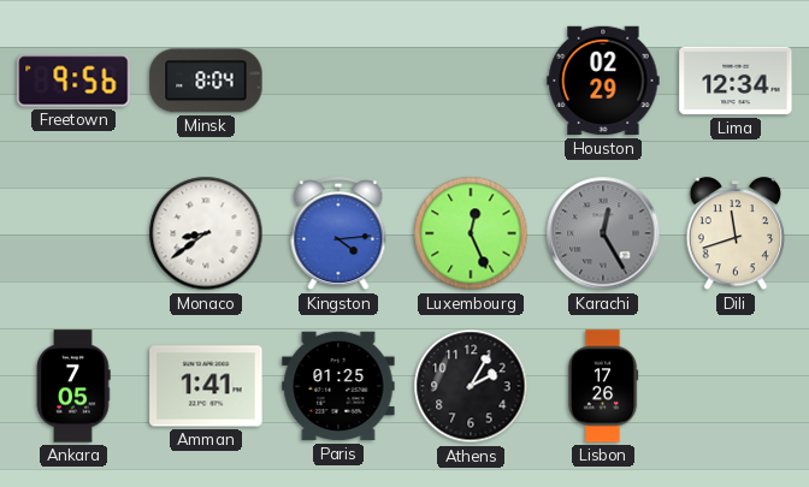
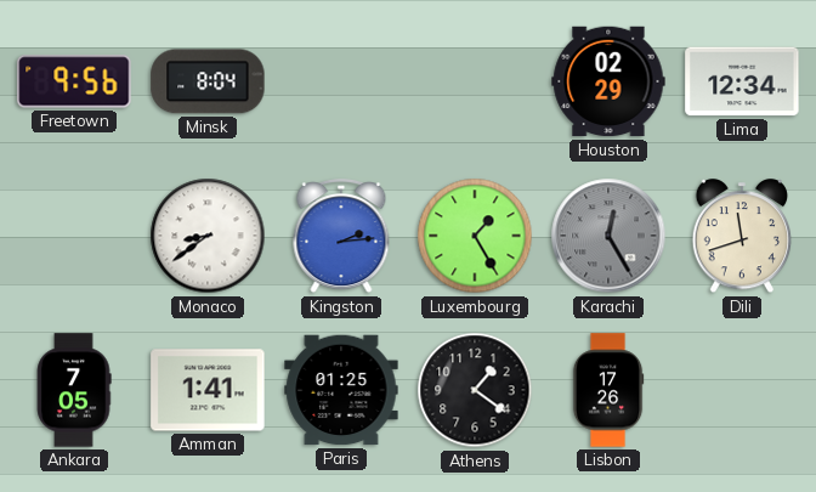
Kingston: 4:14 -> 2:14 (341, 237)
Luxembourg: 12:26 -> 1:25 (475, 236)
Athens: 2:05 -> 1:21 (475, 390)
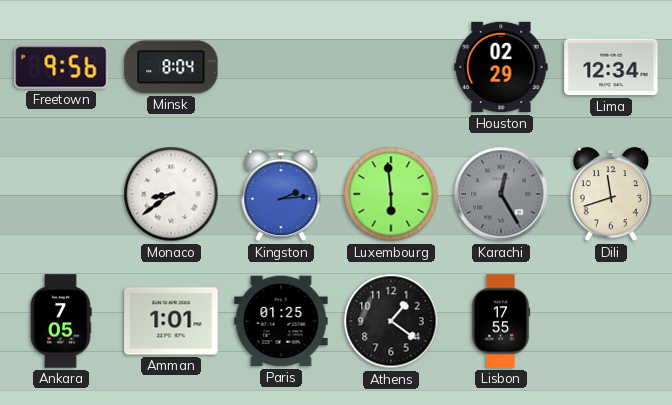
Luxembourg: 1:25 -> 5:59 (391, 194)
Amman: 1:41 -> 1:01 (171, 321)
Lisbon: 17:26 -> 17:55 (501, 321)
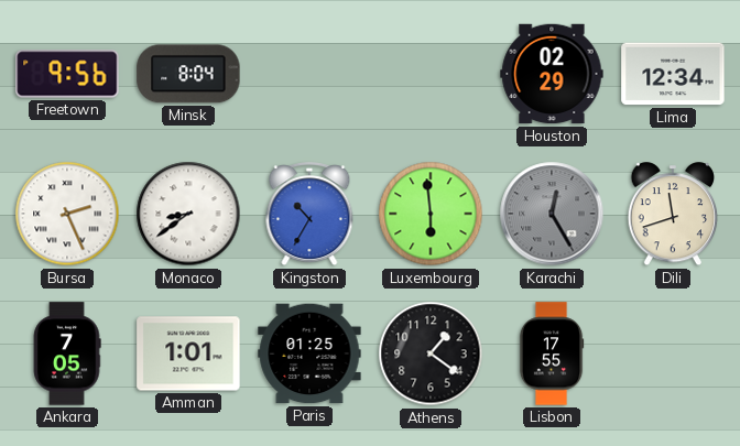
Bursa: none -> 2:26 (67, 214)
Kingston: 2:14 -> 10:35 (309, 215)
